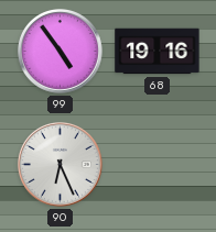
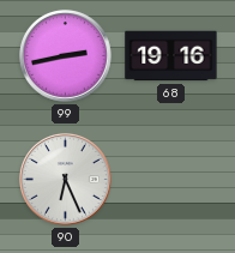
99: 4:54 -> 2:43 (65, 55)
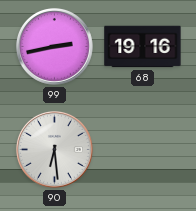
90: 6:26 -> 6:29 (54, 149)
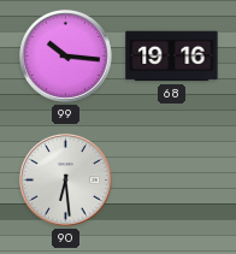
99: 2:43 -> 10:16 (65, 55)
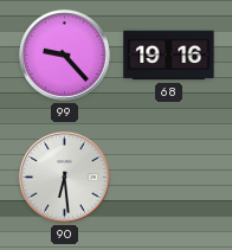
99: 10:16 -> 9:23 (64, 55)
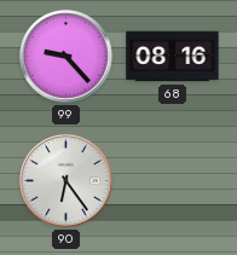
68: 19:16 -> 08:16 (173, 57)
90: 6:29 -> 6:24 (65, 180)
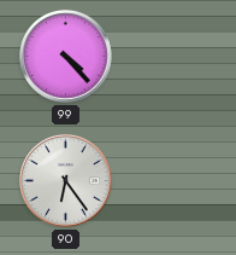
99: 9:23 -> 4:23 (65, 56)
68: 08:16 -> none (173, 57)
